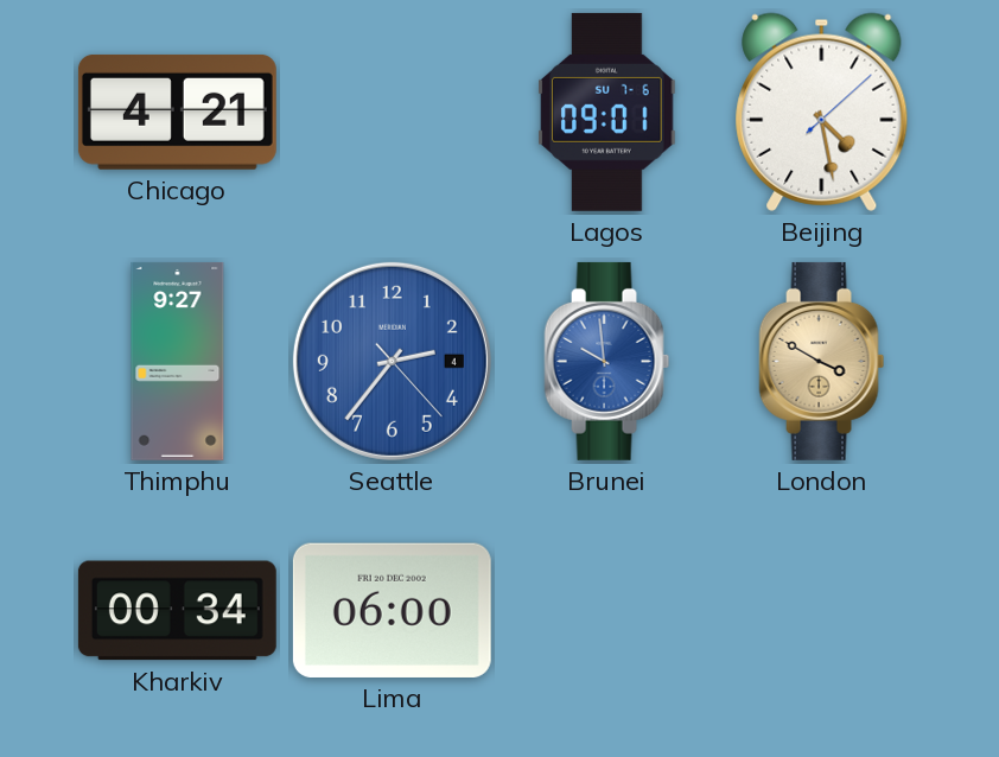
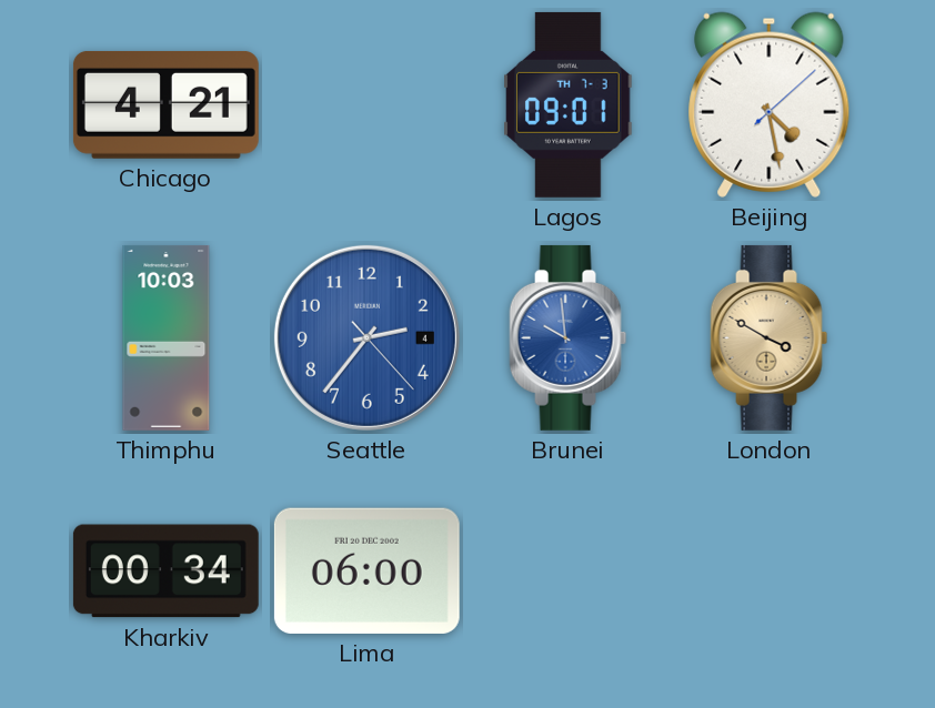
Lagos date: SU 7-6 -> TH 7-3 (569, 104)
Thimphu: 9:27 -> 10:03 (167, 337)
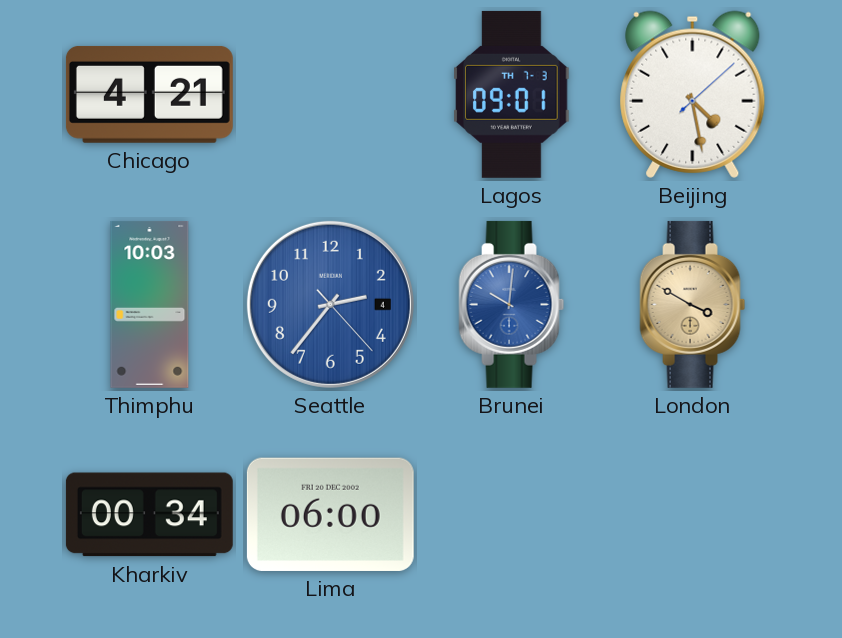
Brunei: 9:59 -> 10:01 (512, 304)
